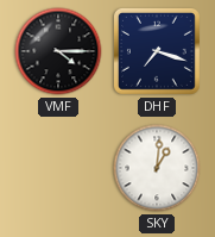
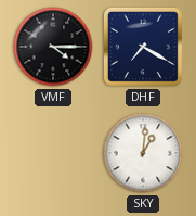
DHF: 7:18 -> 7:20 (143, 47)
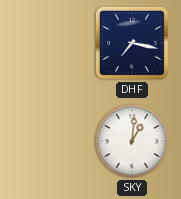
VMF: 4:15 -> none (53, 47)
DHF: 7:20 -> 7:17 (132, 43)
